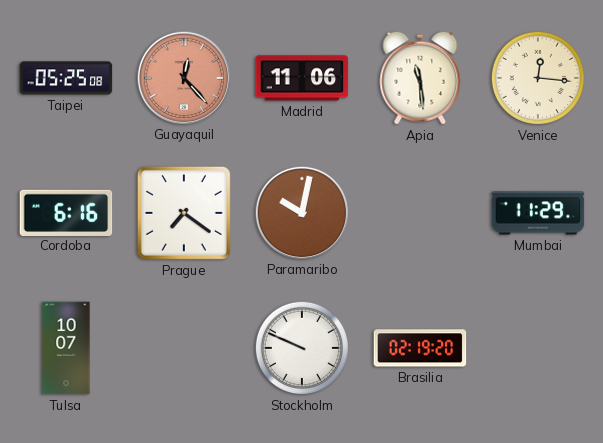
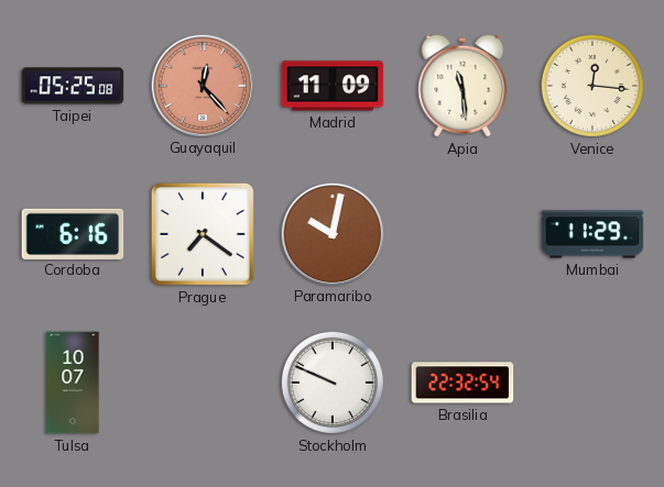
Madrid: 11:06 -> 11:09 (333, 86)
Brasilia: 02:19 -> 22:32 (462, 383)
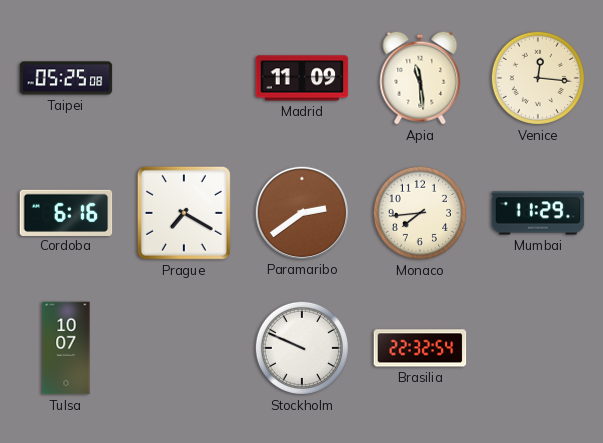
Guayaquil: 12:23 -> none (202, 85)
Prague: 7:21 -> 7:20 (184, 213)
Paramaribo: 10:02 -> 2:39 (301, 212)
Monaco: none -> 7:44 (420, 213)
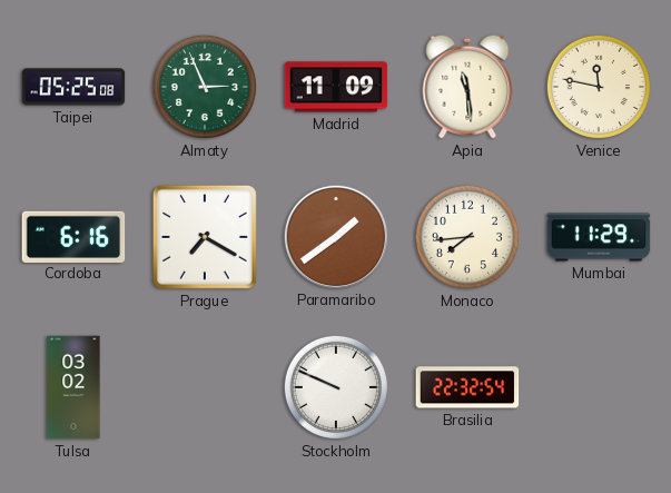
Almaty: none -> 2:56 (205, 87)
Venice: 12:16 -> 11:47 (599, 87)
Paramaribo: 2:39 -> 1:39 (335, 236)
Tulsa: 10:07 -> 03:02 (73, 387)
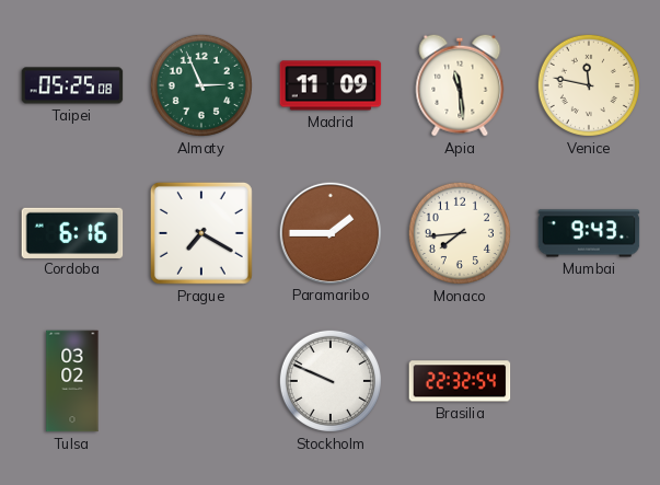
Paramaribo: 1:39 -> 1:45 (329, 232)
Mumbai: 11:29 -> 9:43 (589, 233)
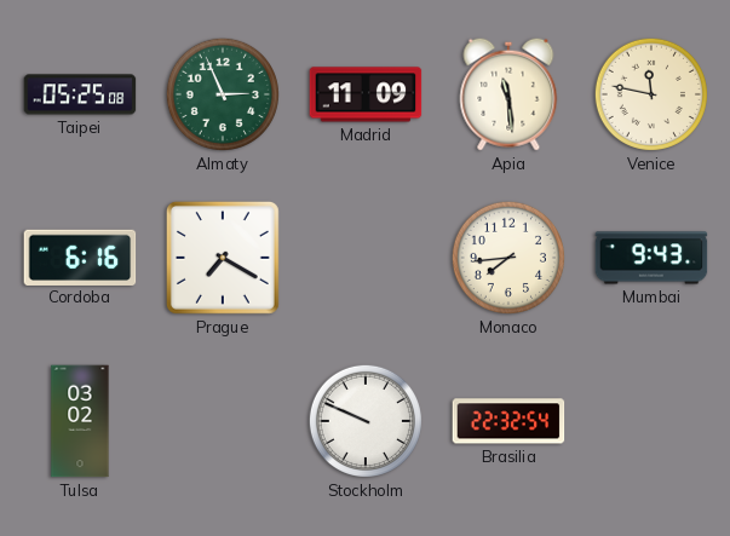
Paramaribo: 1:45 -> none (329, 232)
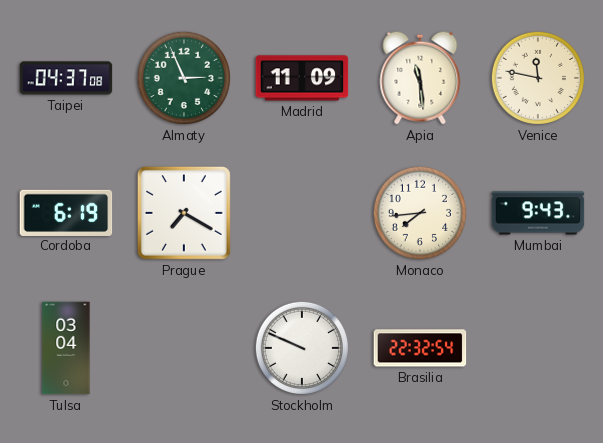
Taipei: 05:25 -> 04:37 (66, 78)
Cordoba: 6:16 -> 6:19 (66, 212)
Tulsa: 03:02 -> 03:04 (66, 348)
